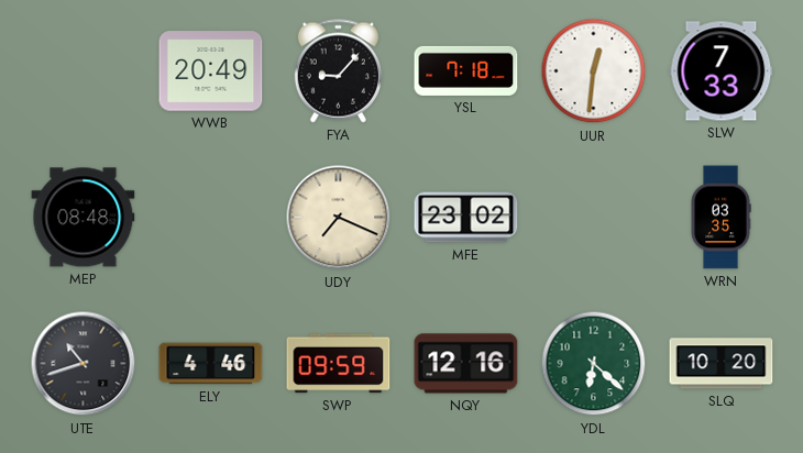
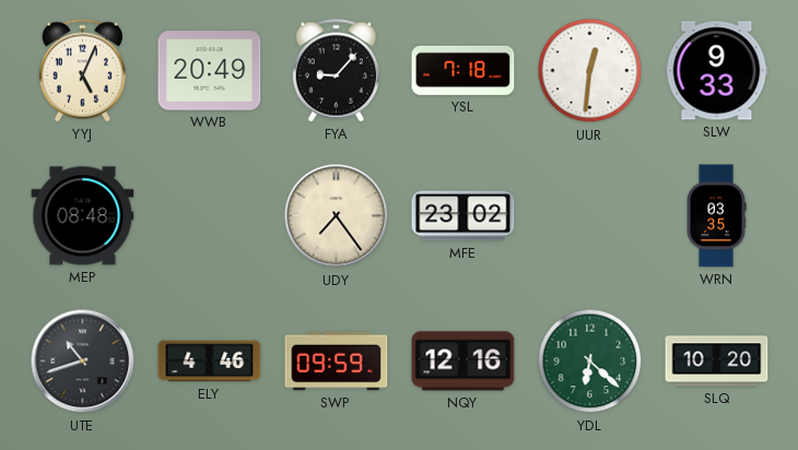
YYJ: none -> 5:04 (82, 71)
SLW: 7:33 -> 9:33 (717, 71)
UDY: 7:19 -> 7:24 (337, 216)
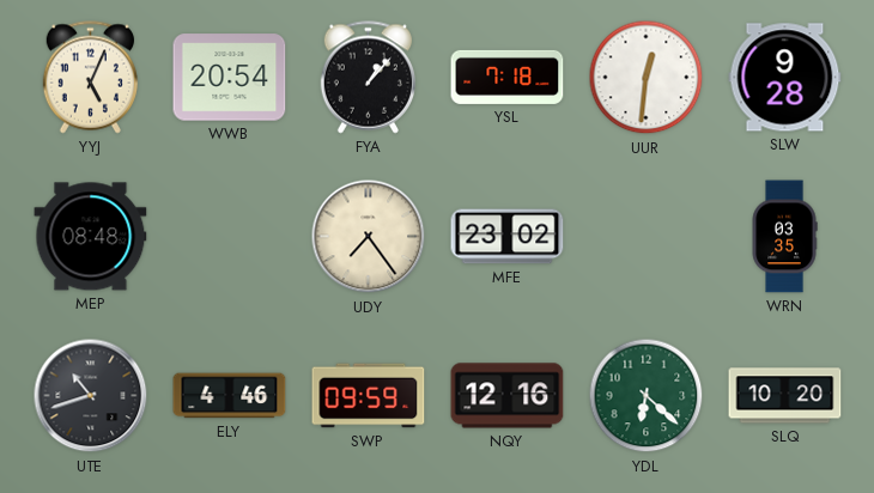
WWB: 20:49 -> 20:54 (230, 78)
FYA: 9:07 -> 1:07 (368, 78)
SLW: 9:33 -> 9:28 (785, 78)
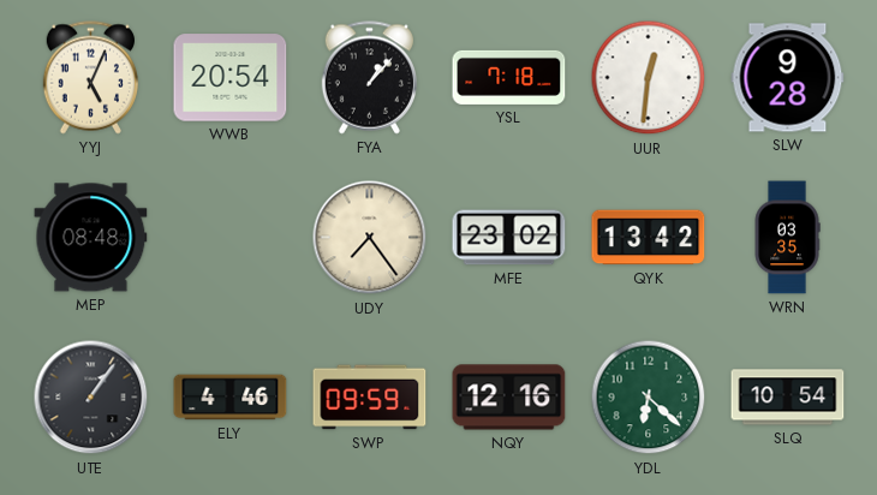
QYK: none -> 13:42 (649, 238)
UTE: 10:42 -> 1:06 (91, 398)
SLQ: 10:20 -> 10:54 (788, 398)
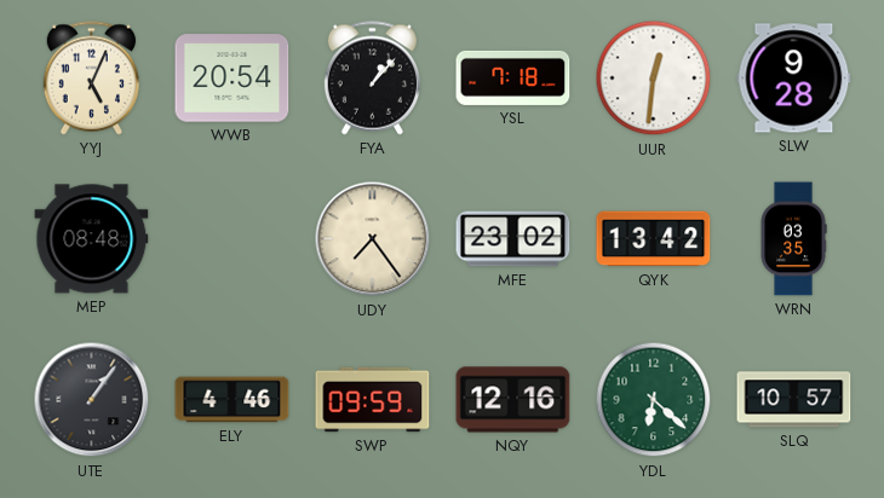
SLQ: 10:54 -> 10:57 (794, 400)
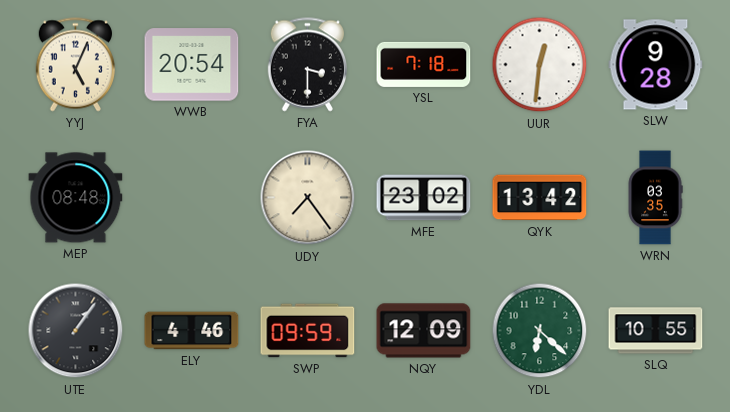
FYA: 1:07 -> 3:30 (307, 65)
NQY: 12:16 -> 12:09 (424, 331)
SLQ: 10:57 -> 10:55 (656, 331)
